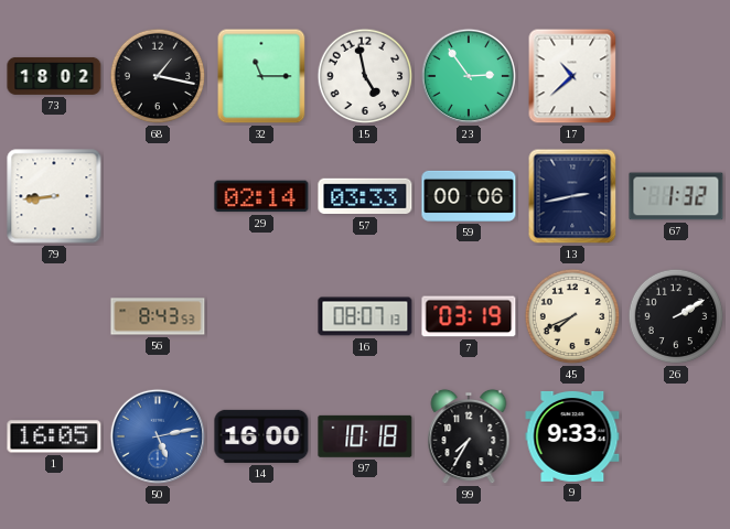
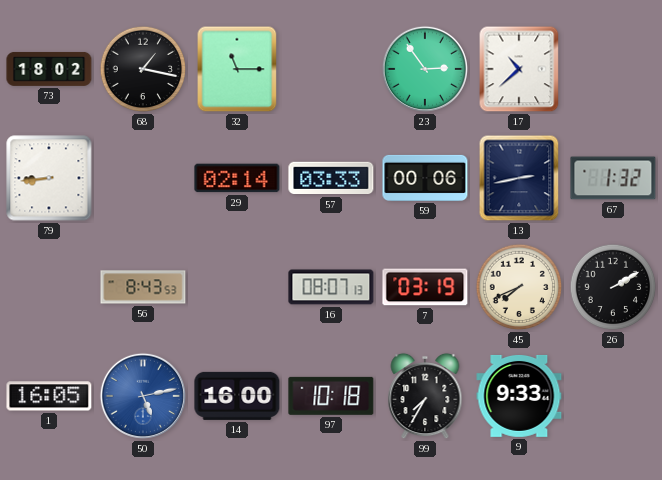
15: 4:58 -> none (365, 76)
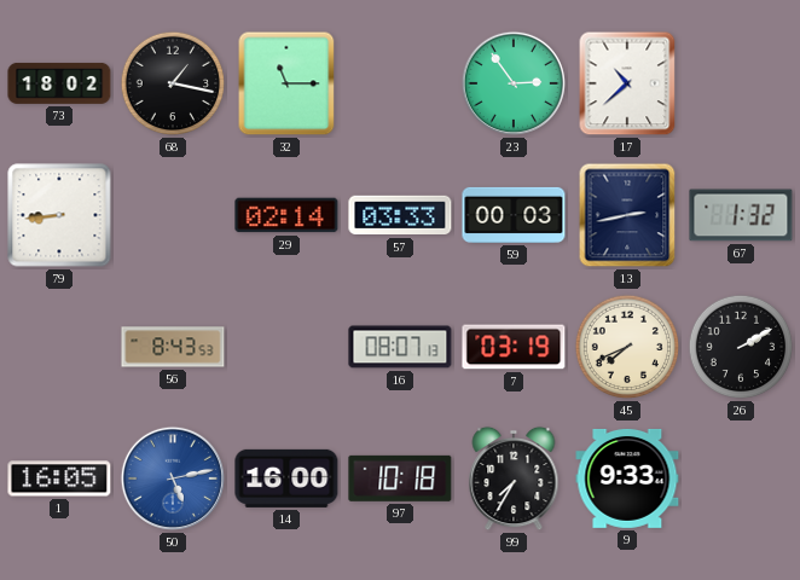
59: 00:06 -> 00:03 (514, 215)
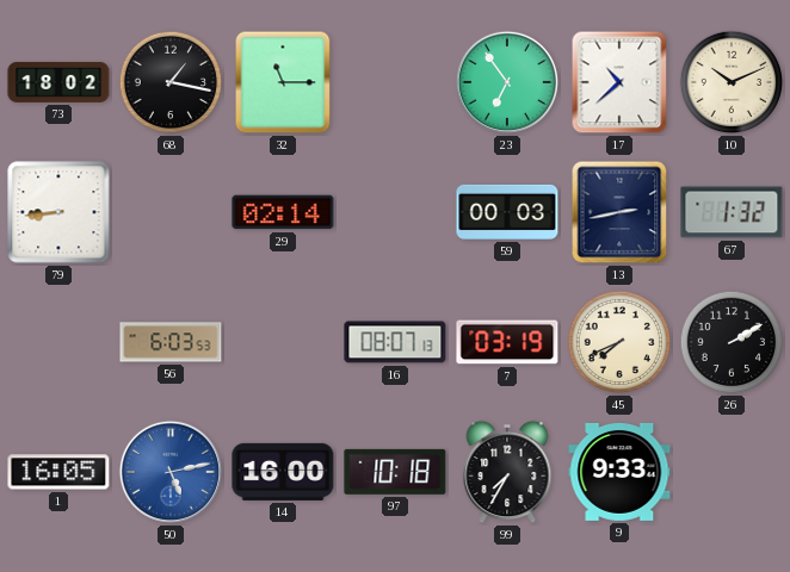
23: 2:54 -> 6:54 (507, 82)
10: none -> 10:11 (732, 82)
57: 03:33 -> none (400, 215)
56: 8:43 -> 6:03 (171, 342)
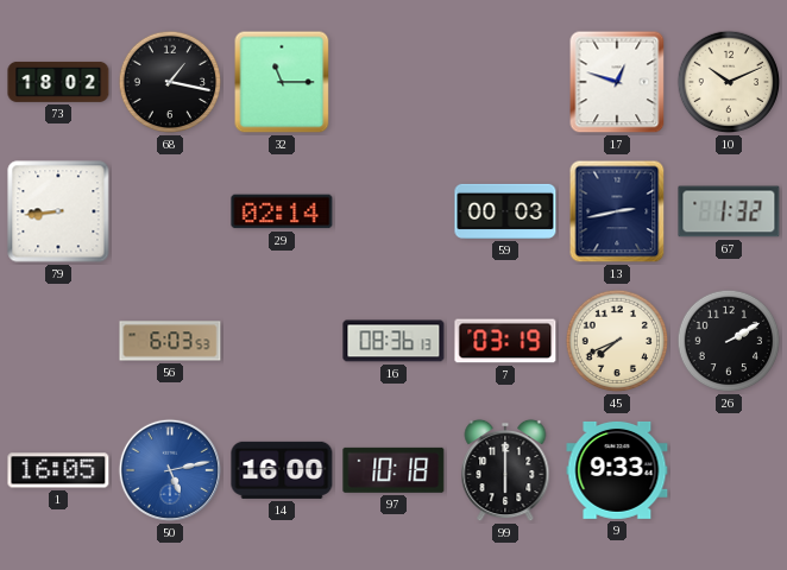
23: 6:54 -> none (507, 82)
17: 10:38 -> 12:48 (617, 82)
16: 08:07 -> 08:36 (393, 341)
99: 7:35 -> 6:00 (505, 470)
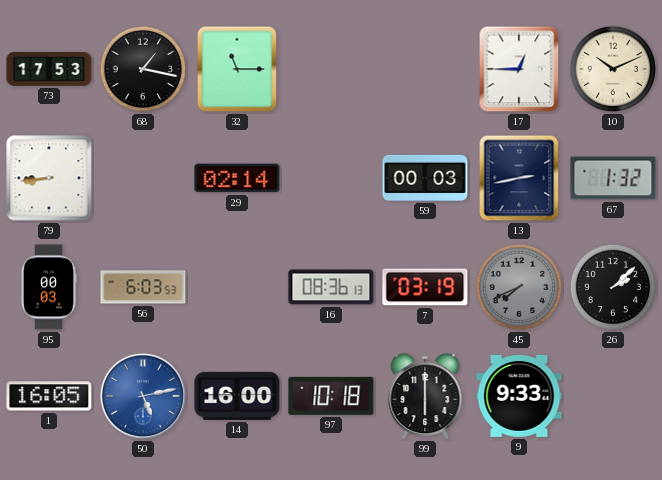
73: 18:02 -> 17:53 (49, 69)
17: 12:48 -> 12:45 (519, 69)
95: none -> 00:03 (49, 287)
45 dial: cream -> grey (519, 287)
26: 2:10 -> 2:08 (613, 287)
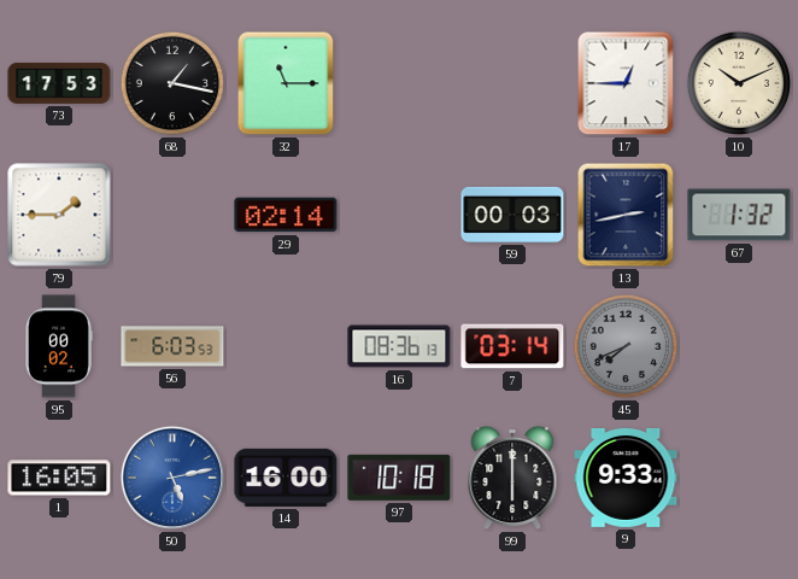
79: 8:44 -> 1:45 (59, 215)
95: 00:03 -> 00:02 (59, 346)
7: 03:19 -> 03:14 (512, 346)
26: 2:08 -> none (613, 287)
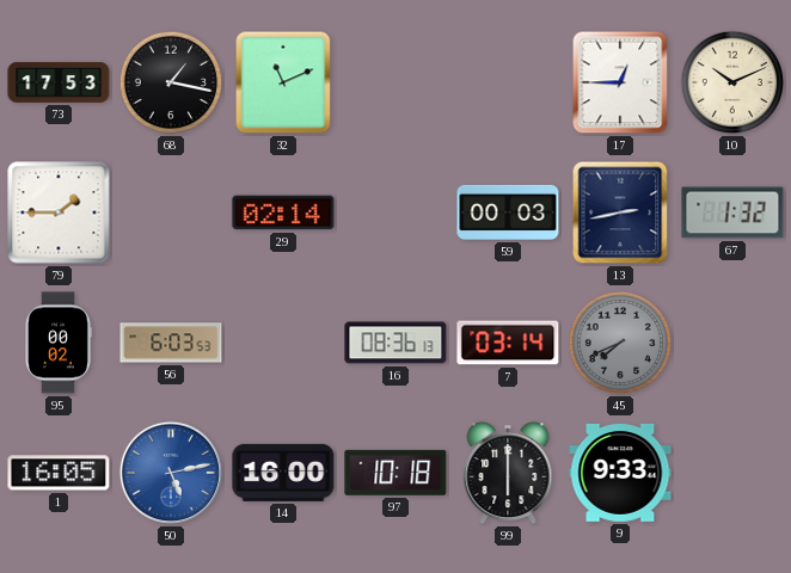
32: 11:15 -> 11:11 (283, 82)
